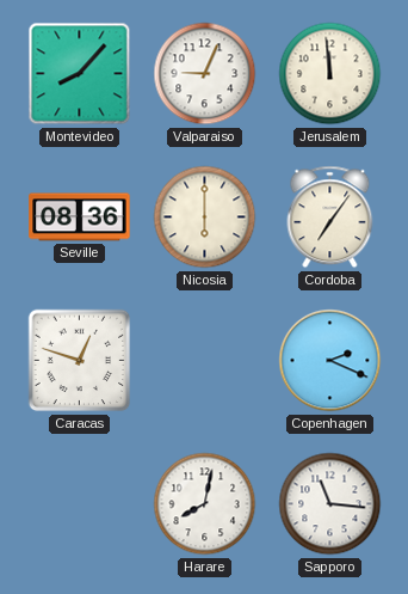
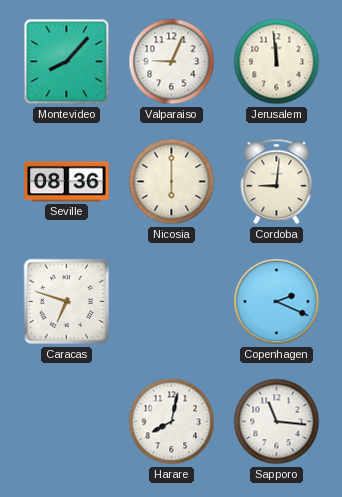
Cordoba: 7:06 -> 9:01 (277, 182)
Caracas: 12:48 -> 6:48 (67, 302)
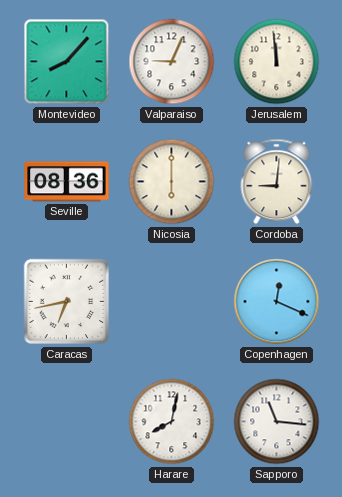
Caracas: 6:48 -> 6:43 (67, 302)
Copenhagen: 2:19 -> 12:19 (277, 302)
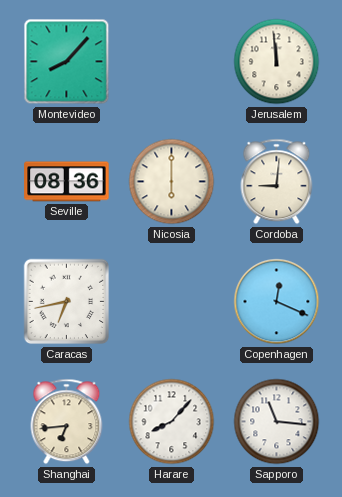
Valparaiso: 9:04 -> none (172, 62)
Shanghai: none -> 6:44 (67, 422)
Harare: 8:02 -> 8:07 (172, 422)
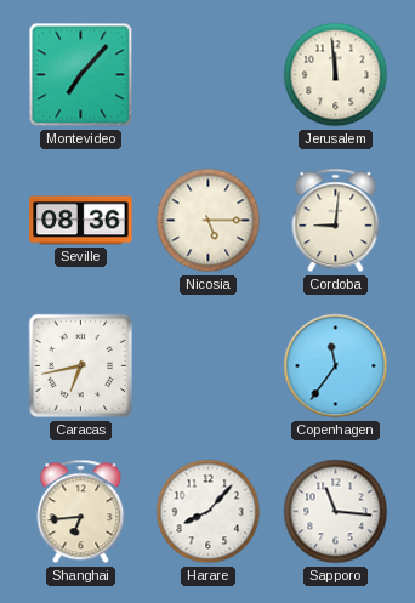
Montevideo: 8:07 -> 7:07 (81, 75)
Nicosia: 6:00 -> 5:15 (209, 221)
Copenhagen: 12:19 -> 11:36 (336, 366)
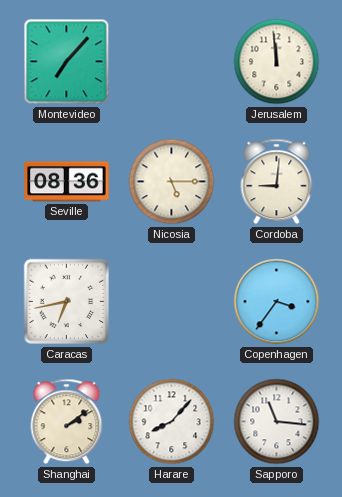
Copenhagen: 11:36 -> 3:36 (277, 302)
Shanghai: 6:44 -> 2:09 (67, 422)
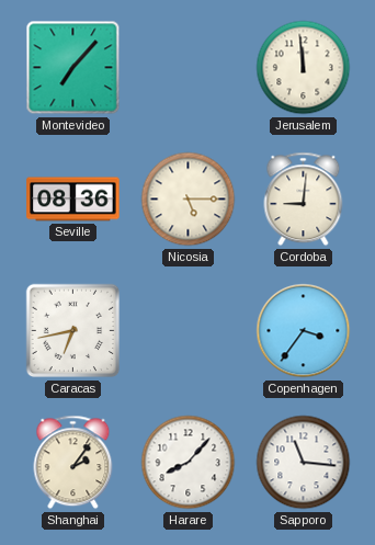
Shanghai: 2:09 -> 2:06 (73, 463)
